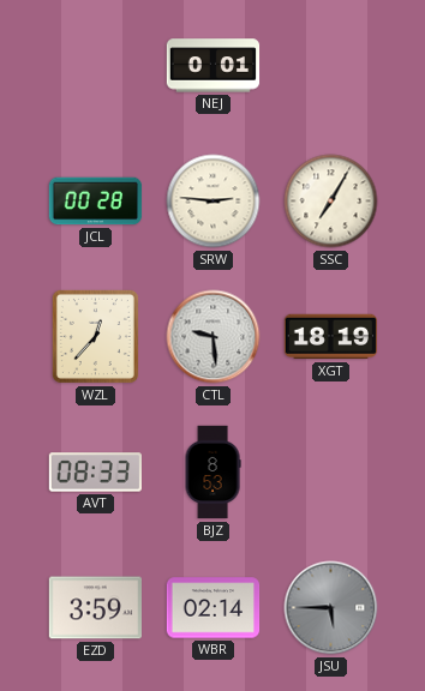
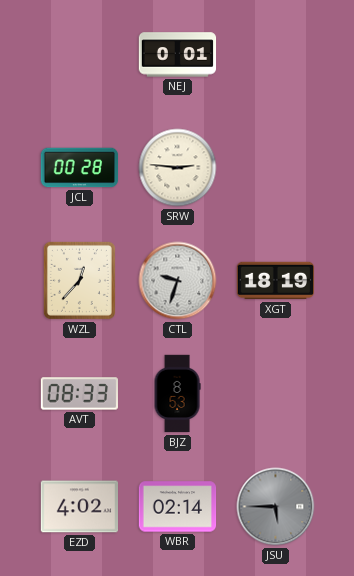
SSC: 7:05 -> none (331, 202)
CTL: 9:29 -> 9:33 (178, 281)
EZD: 3:59 -> 4:02 (79, 507)
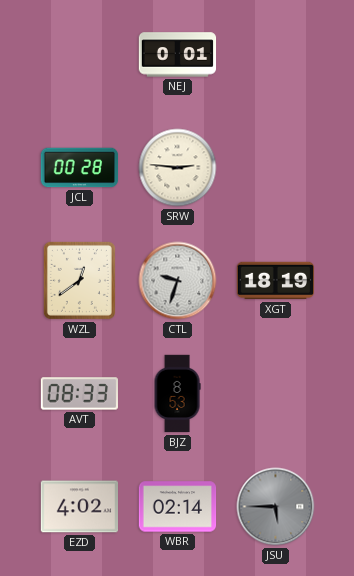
WZL: 12:37 -> 12:39 (79, 280)
